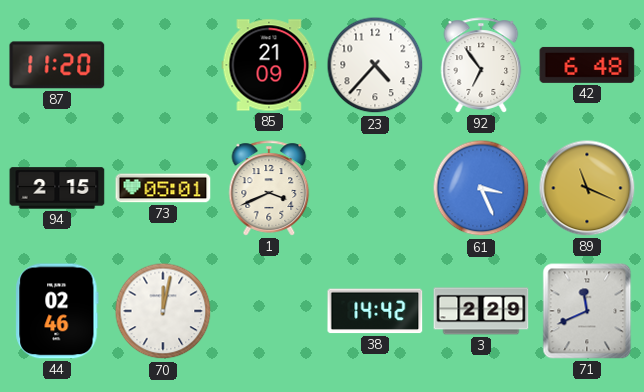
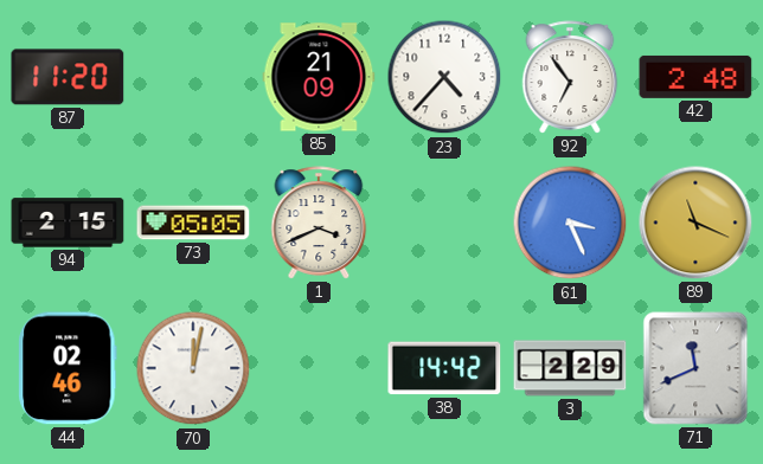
42: 6:48 -> 2:48 (695, 77)
73: 05:01 -> 05:05 (193, 223)
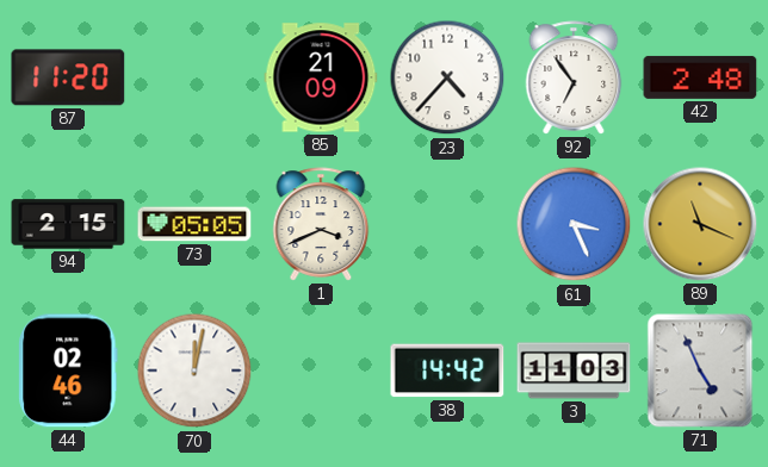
3: 2:29 -> 11:03 (574, 371)
71: 11:41 -> 4:56 (700, 371)
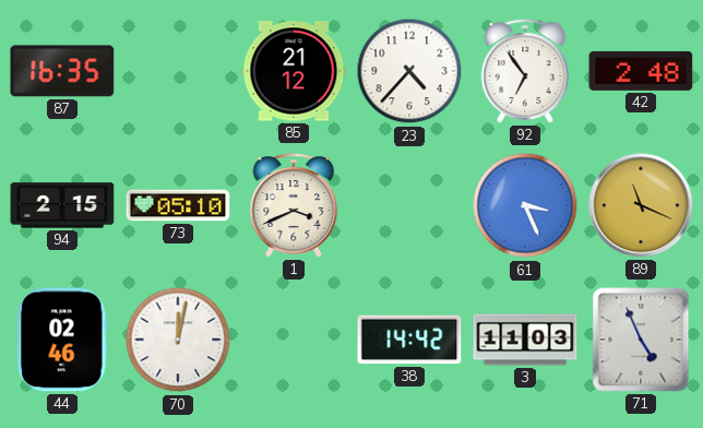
87: 11:20 -> 16:35 (62, 71)
85: 21:09 -> 21:12 (294, 71)
73: 05:05 -> 05:10 (178, 205)
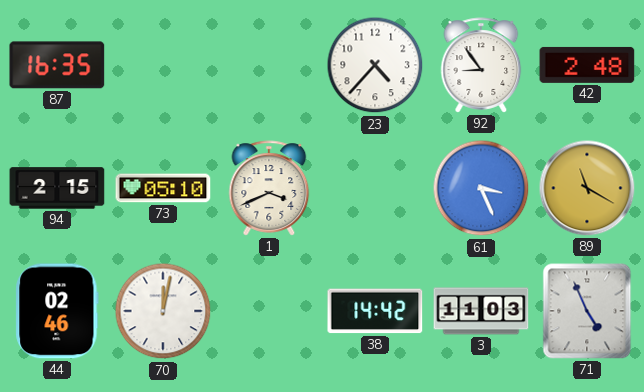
85: 21:12 -> none (294, 71)
92: 6:54 -> 8:54 (481, 65)
89: 11:19 -> 11:20 (587, 188)
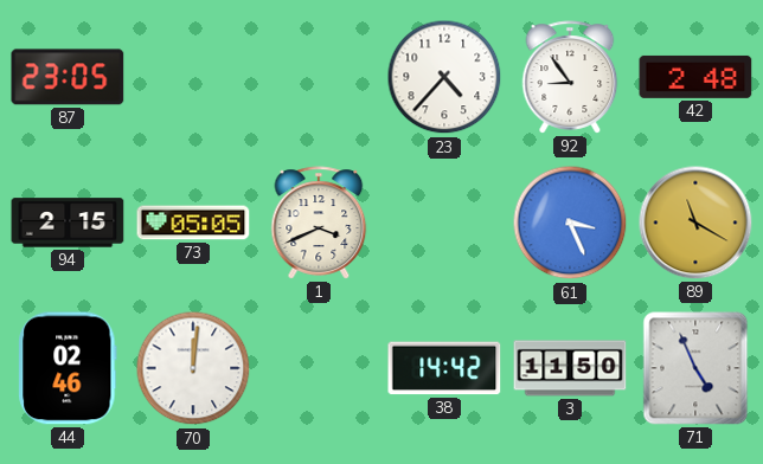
87: 16:35 -> 23:05 (68, 77)
73: 05:10 -> 05:05 (193, 223)
70: 12:02 -> 12:01 (193, 368)
3: 11:03 -> 11:50 (570, 368)
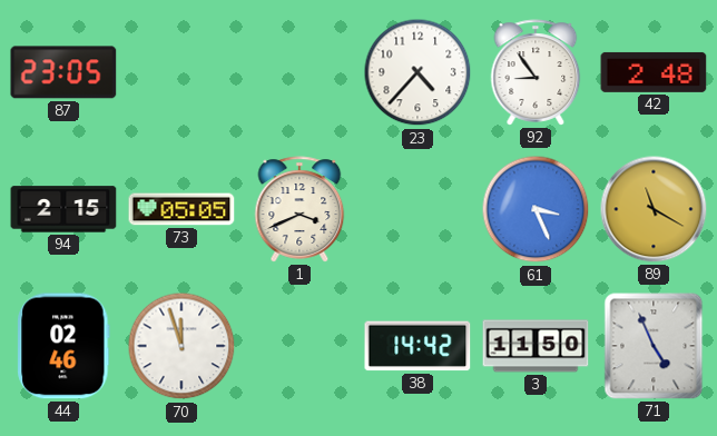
70: 12:01 -> 11:57 (181, 346)
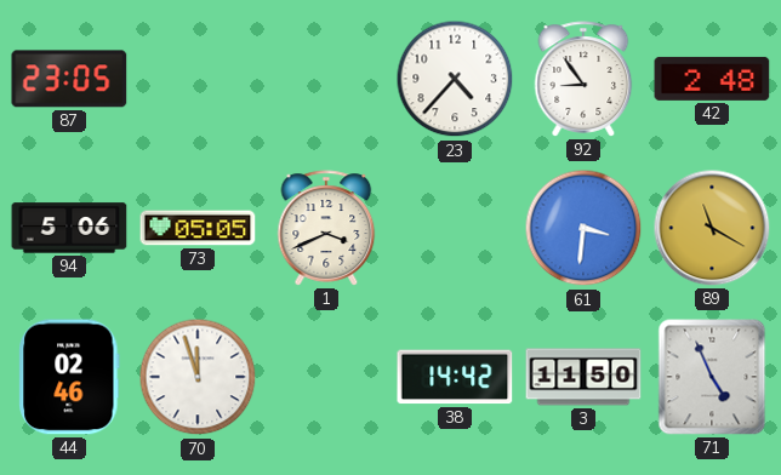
94: 2:15 -> 5:06 (69, 228)
61: 3:26 -> 3:31 (583, 228)
